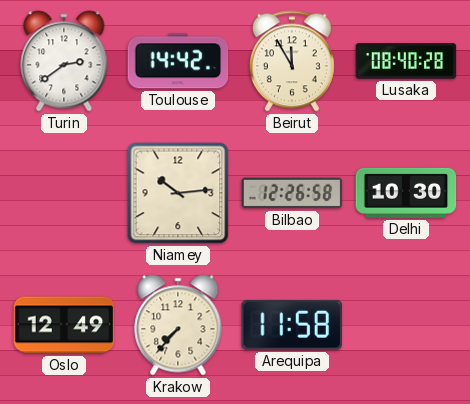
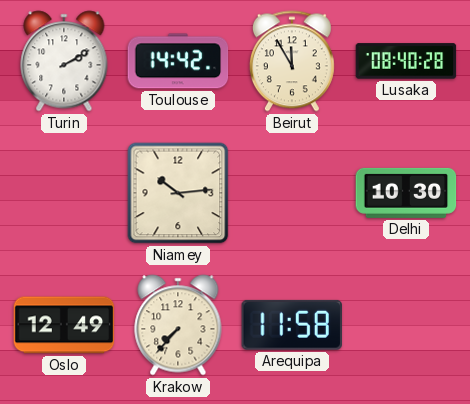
Turin: 2:39 -> 2:10 (64, 61)
Bilbao: 12:26 -> none (292, 193)
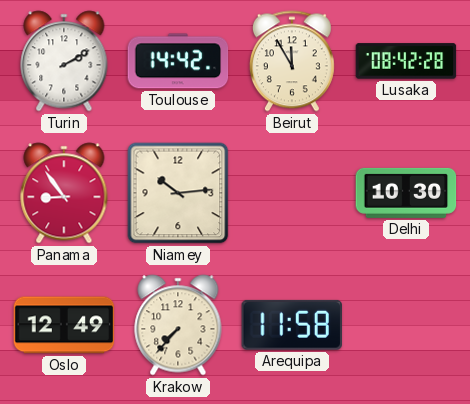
Lusaka: 08:40 -> 08:42 (406, 61)
Panama: none -> 8:54 (64, 193)
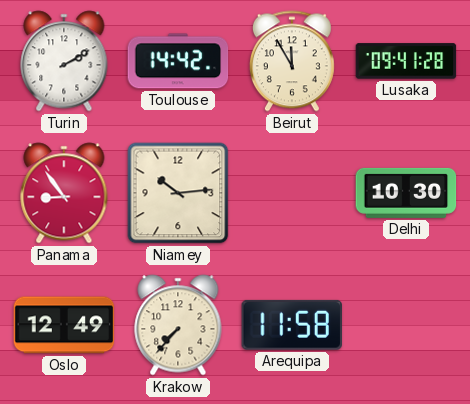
Lusaka: 08:42 -> 09:41 (406, 61)
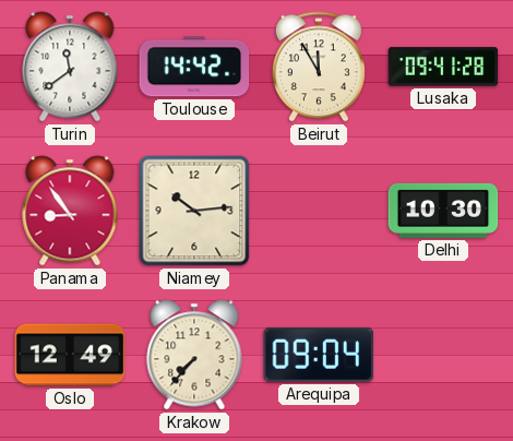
Turin: 2:10 -> 11:39 (70, 67)
Arequipa: 11:58 -> 09:04 (318, 355)
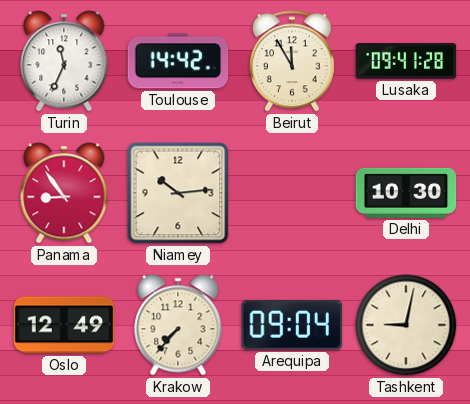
Turin: 11:39 -> 11:34 (64, 61)
Tashkent: none -> 9:02 (406, 325)
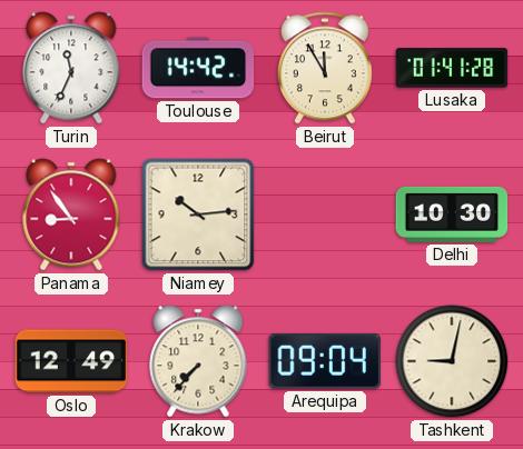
Lusaka: 09:41 -> 01:41 (452, 68)
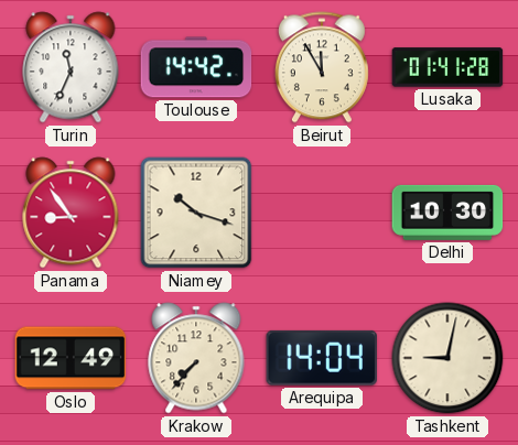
Niamey: 10:14 -> 10:18 (196, 213)
Arequipa: 09:04 -> 14:04 (321, 358)
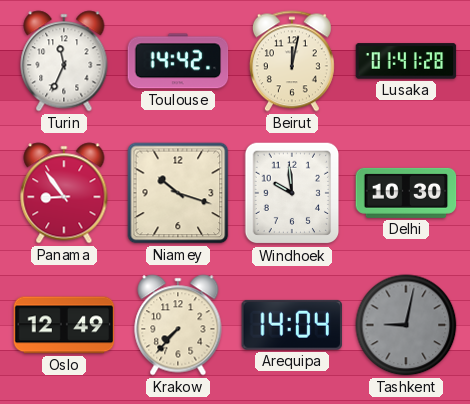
Beirut: 11:55 -> 12:02 (292, 61)
Windhoek: none -> 9:59 (292, 193)
Tashkent dial: cream -> grey (406, 325)
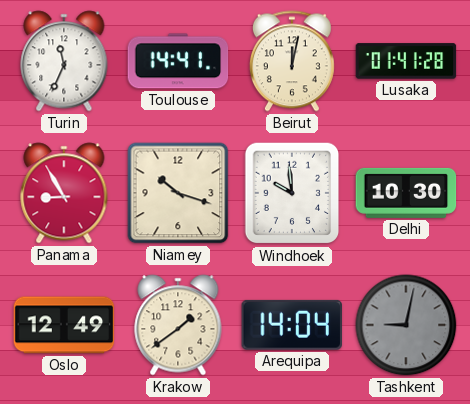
Toulouse: 14:42 -> 14:41 (178, 61)
Panama: 8:54 -> 8:55 (64, 193)
Krakow: 7:37 -> 1:39 (178, 325)
